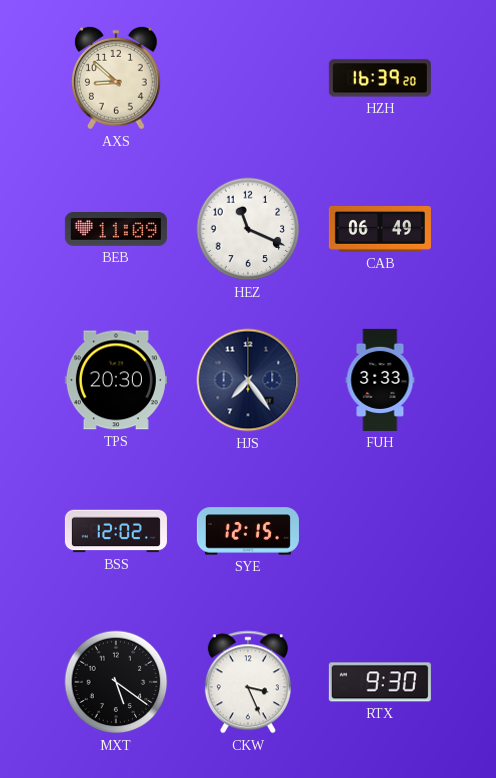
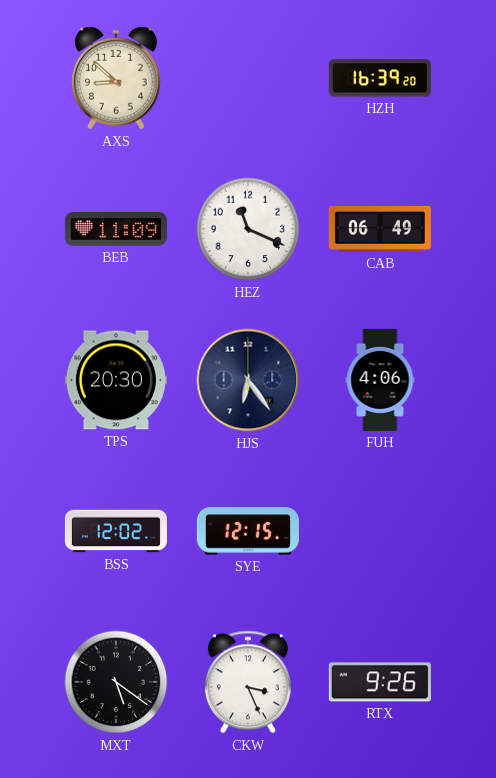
HJS: 7:24 -> 6:24 (248, 380)
FUH: 3:33 -> 4:06 (380, 380)
RTX: 9:30 -> 9:26 (380, 682)
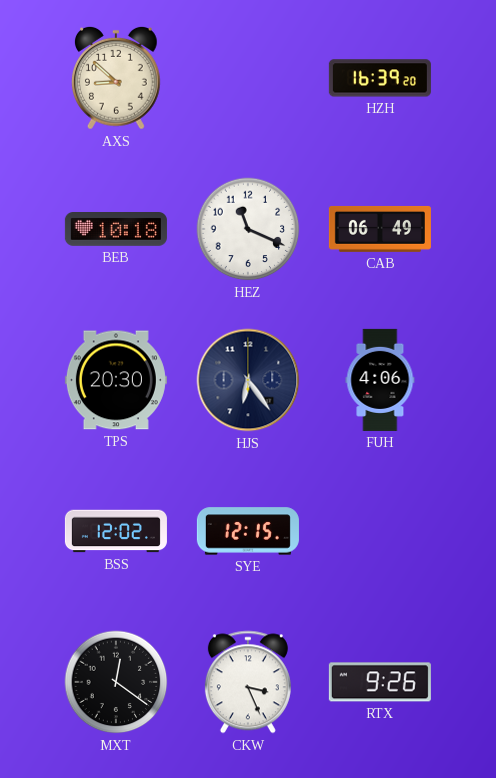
BEB: 11:09 -> 10:18 (116, 230)
MXT: 5:21 -> 12:21 (116, 682)
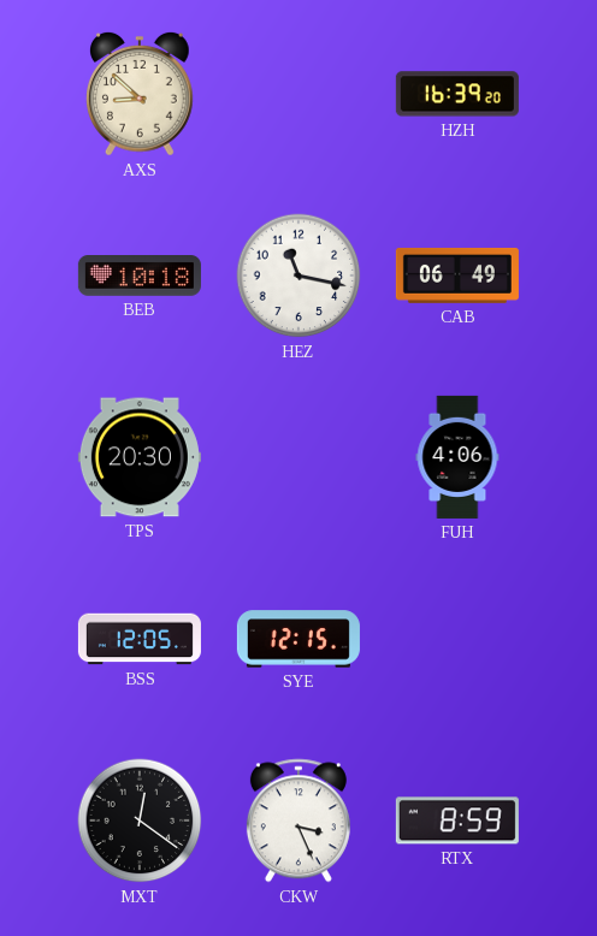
HEZ: 11:19 -> 11:17 (298, 276)
HJS: 6:24 -> none (248, 380)
BSS: 12:02 -> 12:05 (140, 639)
RTX: 9:26 -> 8:59 (457, 821)
